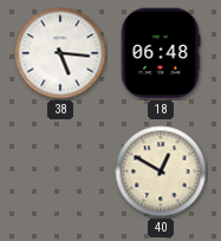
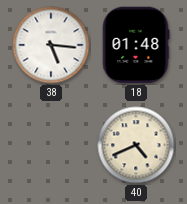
18: 06:48 -> 01:48 (136, 45)
40: 12:50 -> 4:41 (136, 145)
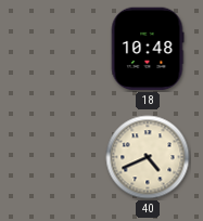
38: 5:16 -> none (51, 45)
18: 01:48 -> 10:48 (148, 49)
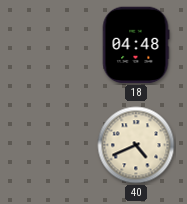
18: 10:48 -> 04:48 (136, 45)
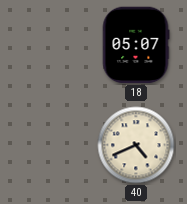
18: 04:48 -> 05:07 (136, 45)
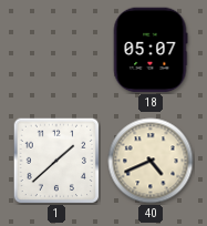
1: none -> 1:38 (56, 161)
